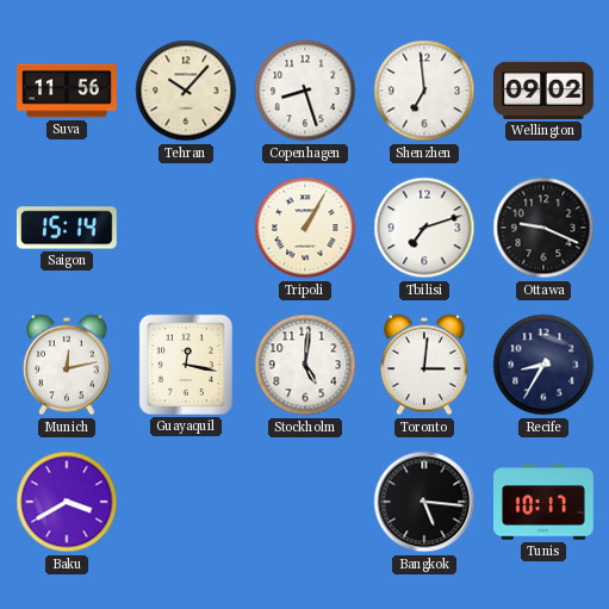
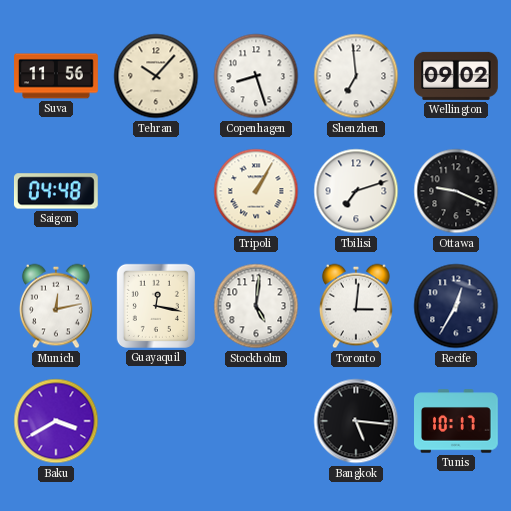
Saigon: 15:14 -> 04:48 (56, 191)
Recife: 8:35 -> 12:35 (456, 306)
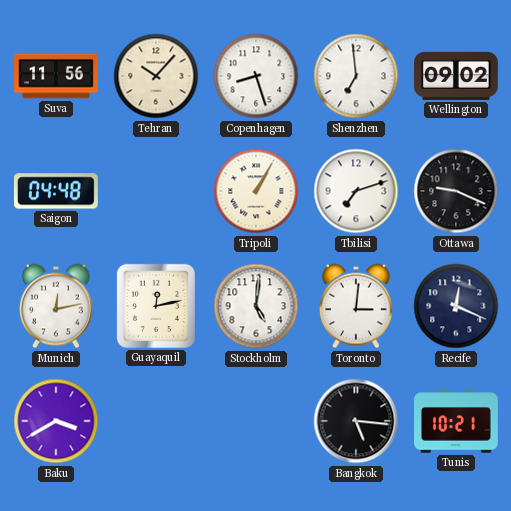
Guayaquil: 12:17 -> 12:13 (156, 306)
Recife: 12:35 -> 12:19 (456, 306)
Tunis: 10:17 -> 10:21 (457, 421)
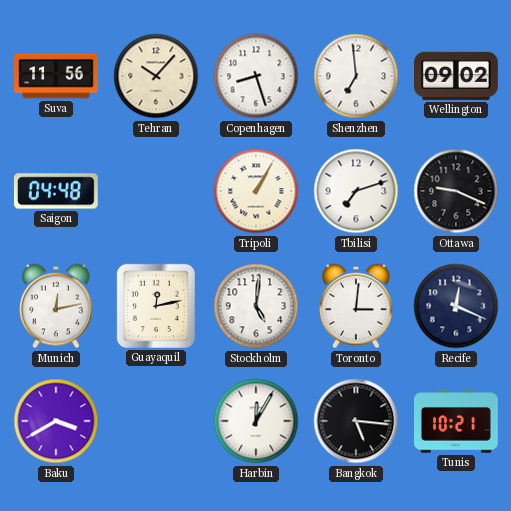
Harbin: none -> 12:05 (256, 421)
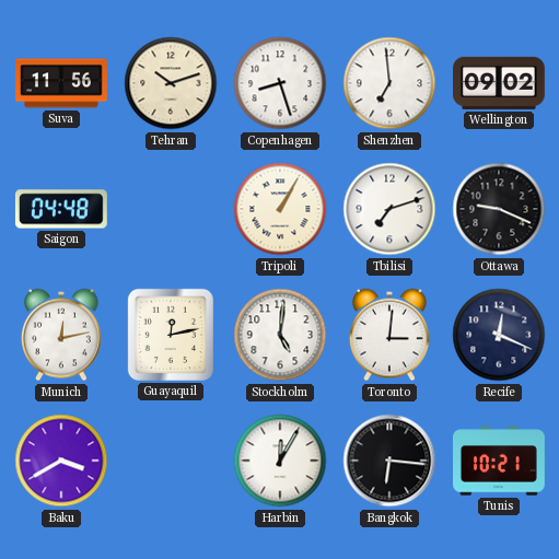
Tehran: 10:07 -> 10:12 (171, 83)
Bangkok: 5:16 -> 6:16 (389, 461)
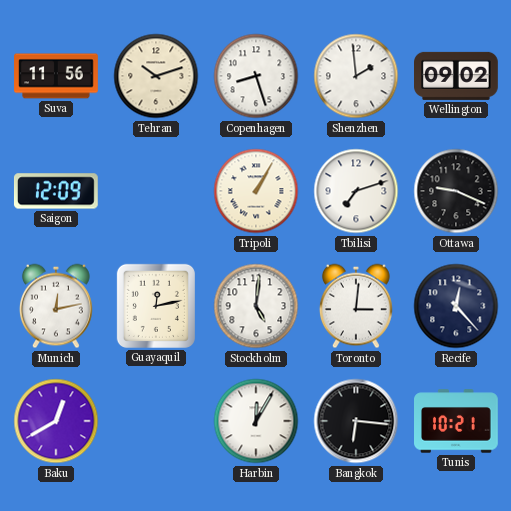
Shenzhen: 6:59 -> 1:59 (356, 76)
Saigon: 04:48 -> 12:09 (56, 191)
Recife: 12:19 -> 12:23 (456, 306)
Baku: 3:40 -> 12:40 (56, 421)
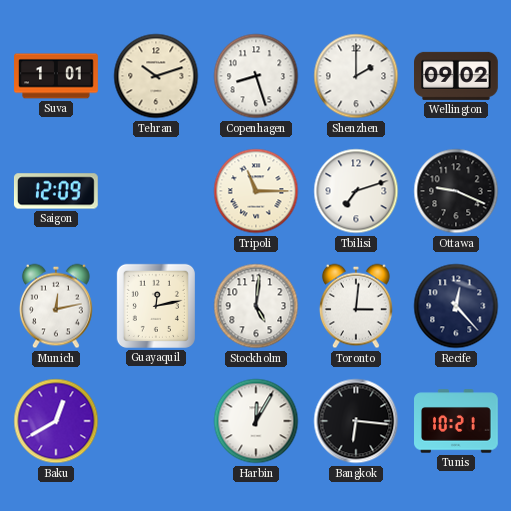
Suva: 11:56 -> 1:01 (56, 76)
Shenzhen: 1:59 -> 2:00 (356, 76)
Tripoli: 1:05 -> 11:15 (256, 191)
